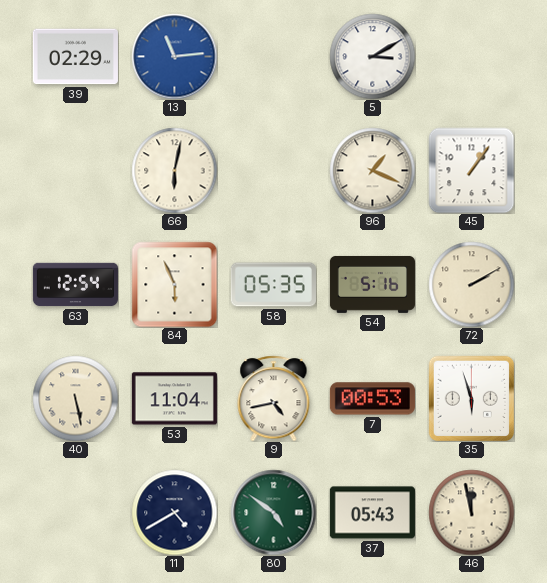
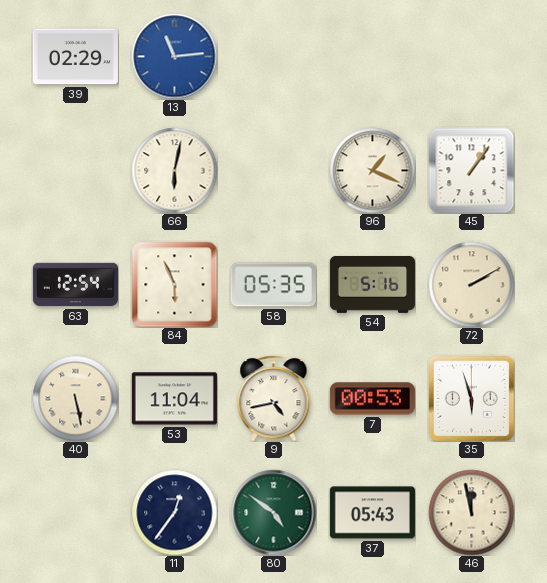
5: 3:10 -> none (372, 56)
11: 4:40 -> 12:36 (174, 512)
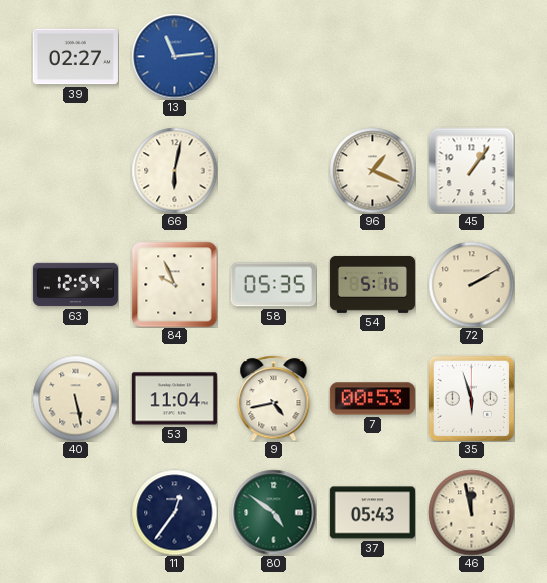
39: 02:29 -> 02:27 (75, 57)
84: 5:56 -> 9:56 (174, 284)
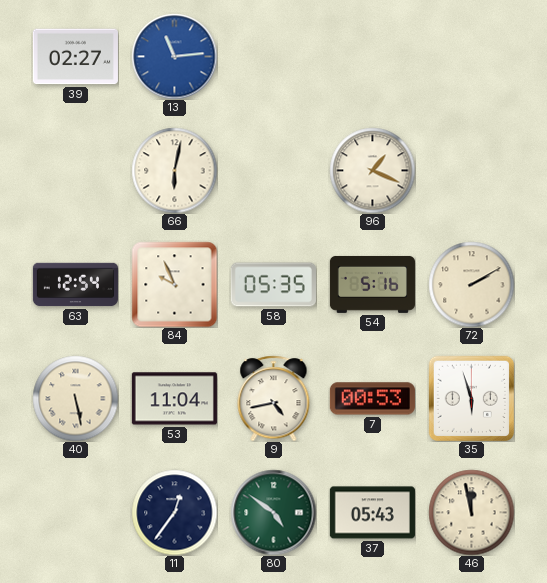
45: 1:06 -> none (471, 170)
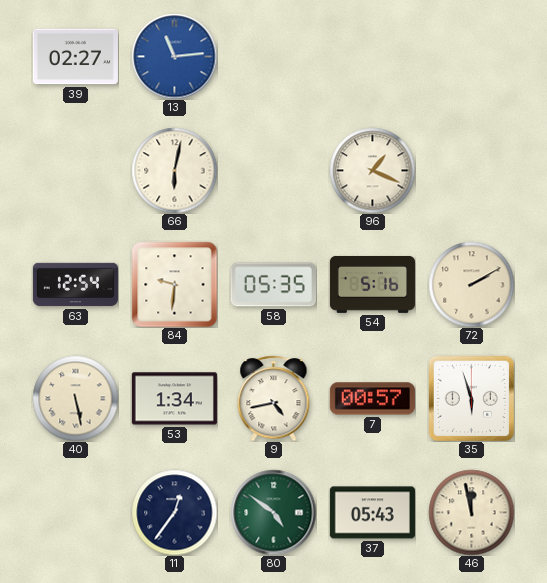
84: 9:56 -> 9:31 (174, 284)
53: 11:04 -> 1:34 (174, 399)
7: 00:53 -> 00:57 (372, 399)
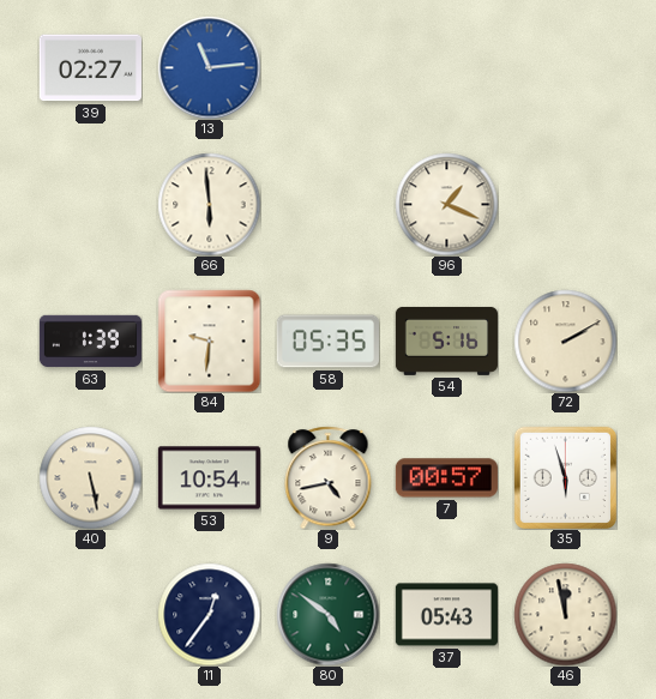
66: 6:02 -> 5:59 (209, 204)
63: 12:54 -> 1:39 (90, 342)
53: 1:34 -> 10:54 (209, 478)
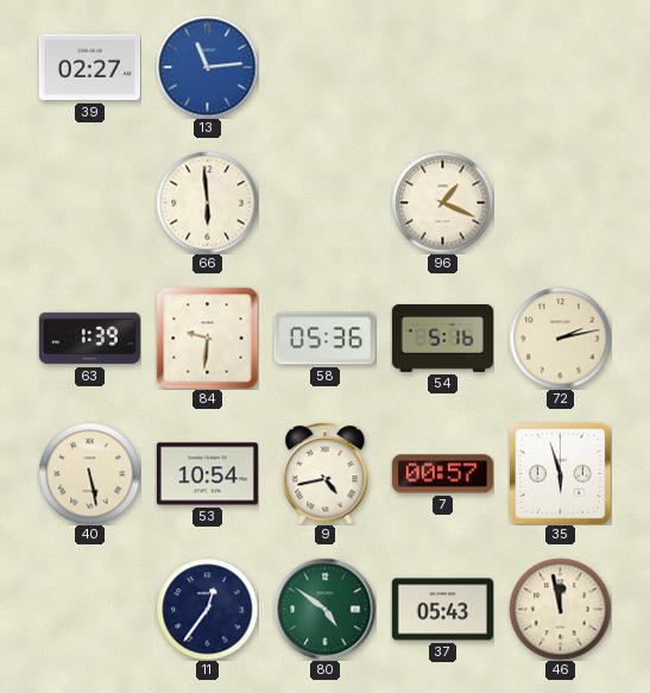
58: 05:35 -> 05:36 (324, 339)
72: 2:10 -> 2:13 (560, 338)
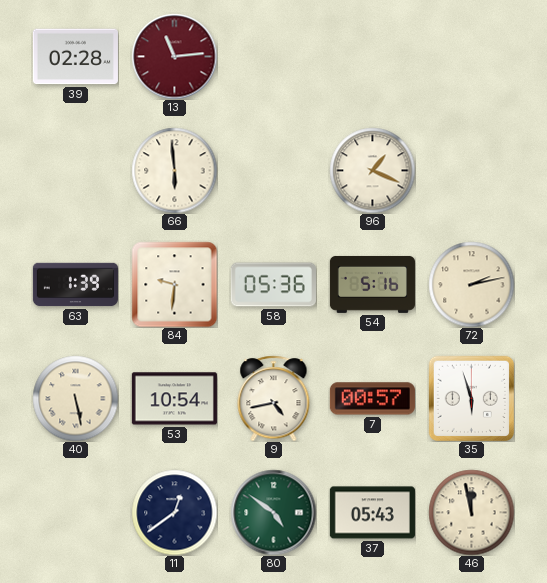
39: 02:27 -> 02:28 (75, 57)
13 dial: blue -> burgundy (174, 56)
11: 12:36 -> 12:39 (174, 512)
